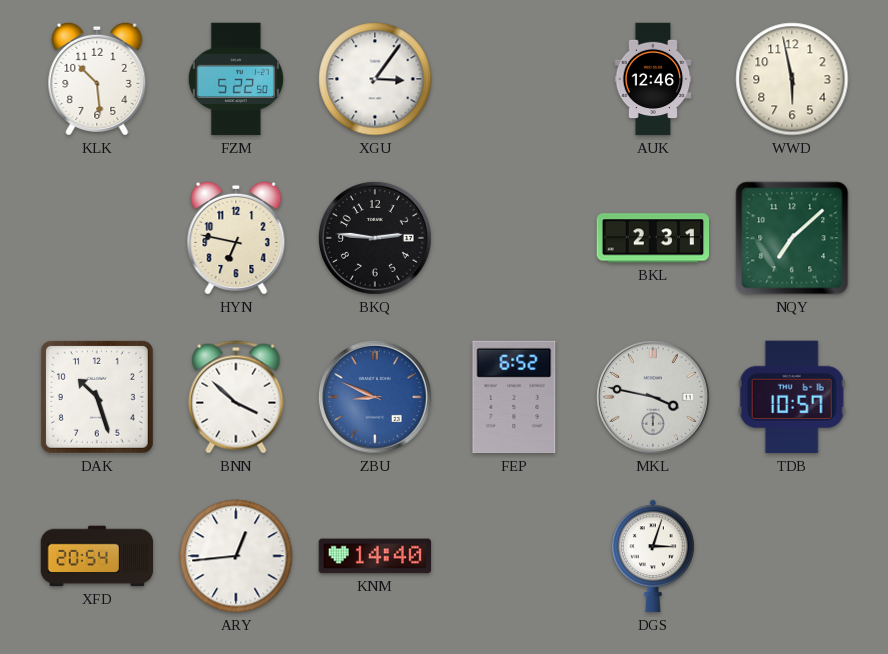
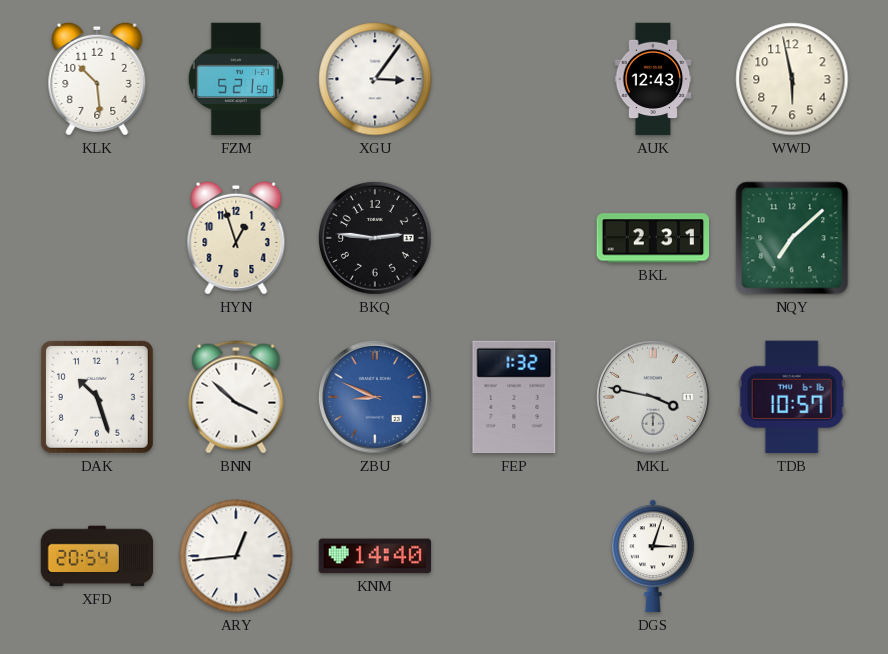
FZM: 5:22 -> 5:21 (236, 79)
AUK: 12:46 -> 12:43 (653, 79)
HYN: 6:47 -> 12:57 (236, 238)
FEP: 6:52 -> 1:32 (514, 397)
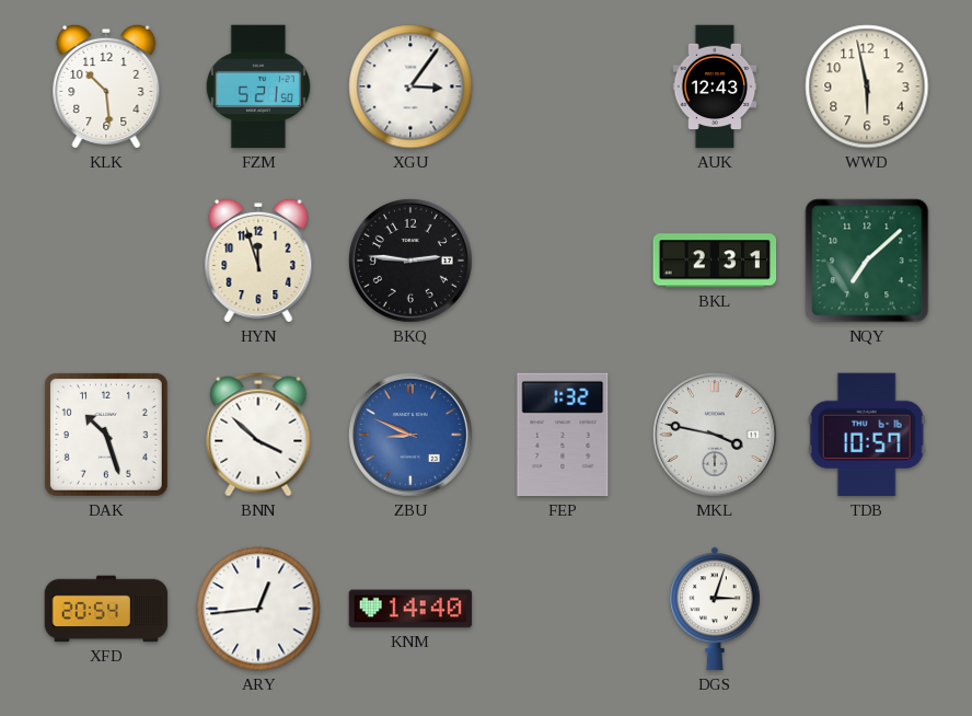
HYN: 12:57 -> 11:57 (258, 261)
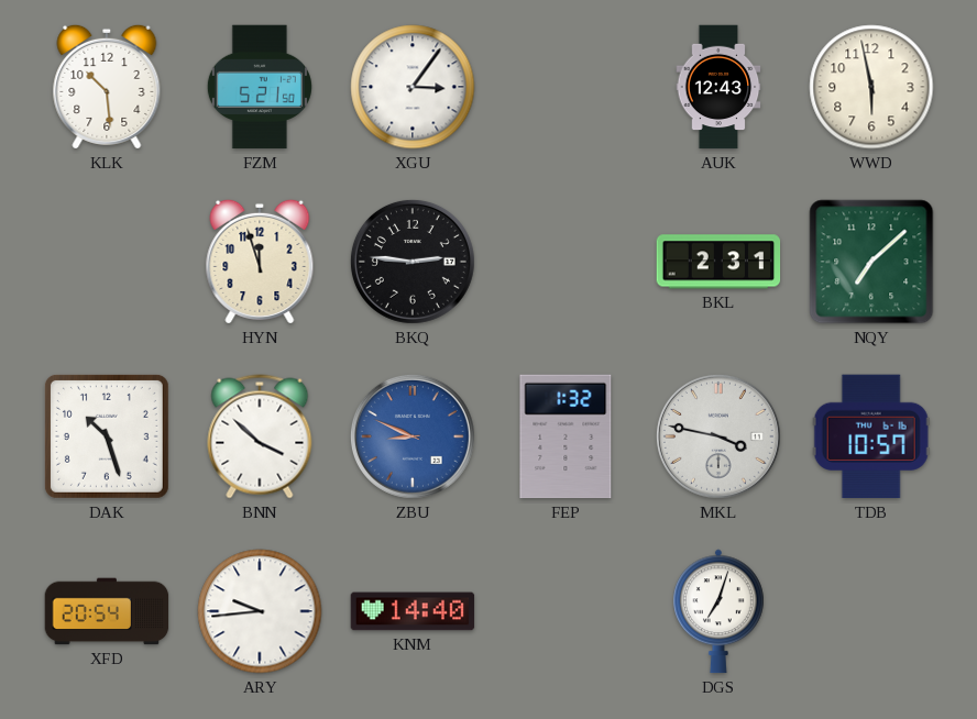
ARY: 12:44 -> 9:44 (260, 611)
DGS: 3:03 -> 7:03 (720, 611)
